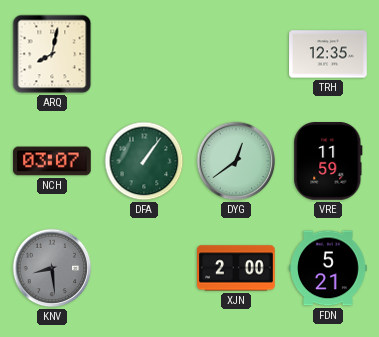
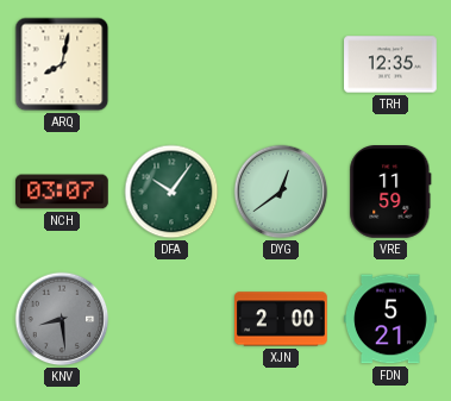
DFA: 1:06 -> 10:06 (171, 192)
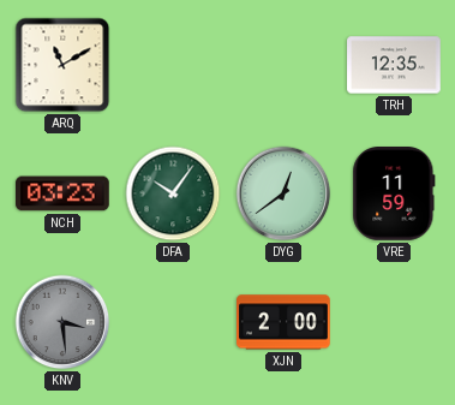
ARQ: 8:02 -> 11:10 (62, 65)
NCH: 03:07 -> 03:23 (64, 193)
KNV: 8:29 -> 3:29 (62, 322)
FDN: 5:21 -> none (392, 319)
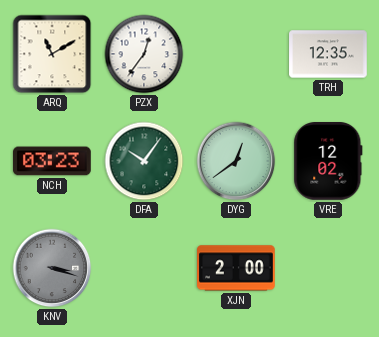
PZX: none -> 12:36 (144, 54)
VRE: 11:59 -> 12:02 (328, 162)
KNV: 3:29 -> 3:18 (52, 268)
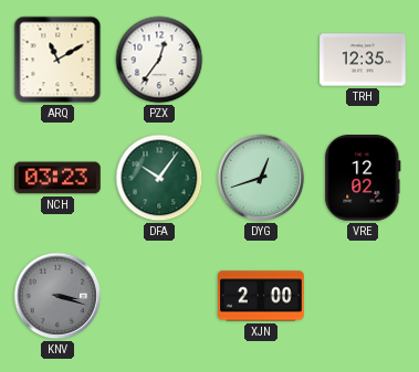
DYG: 12:39 -> 12:42 (261, 178)
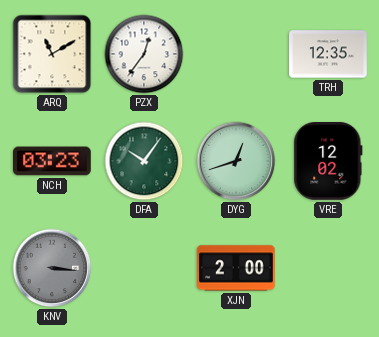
KNV: 3:18 -> 3:16 (52, 268)
